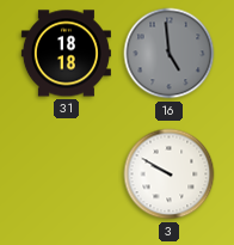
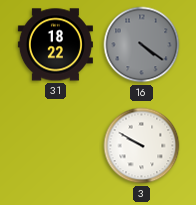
31: 18:18 -> 18:22 (55, 45)
16: 4:59 -> 4:21 (142, 45)
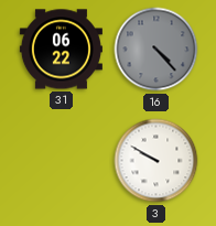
31: 18:22 -> 06:22 (61, 50)
16: 4:21 -> 4:23 (156, 50)
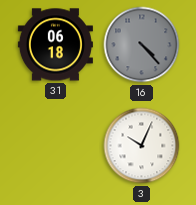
31: 06:22 -> 06:18 (55, 45)
3: 9:50 -> 10:04 (142, 146)
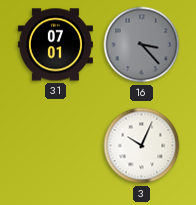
31: 06:18 -> 07:01 (55, 45)
16: 4:23 -> 3:23 (142, 45)
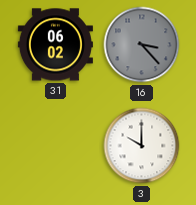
31: 07:01 -> 06:02 (55, 45)
3: 10:04 -> 10:00 (142, 146)
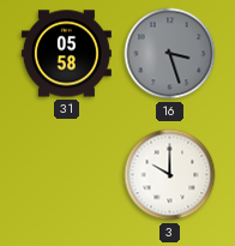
31: 06:02 -> 05:58 (66, 54)
16: 3:23 -> 3:27 (170, 54)
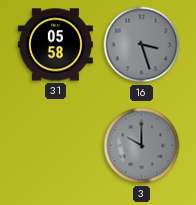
3 dial: white -> grey (142, 146)
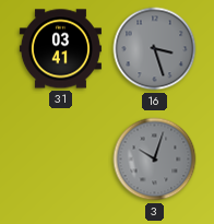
31: 05:58 -> 03:41 (60, 49)
3: 10:00 -> 10:03 (155, 160)
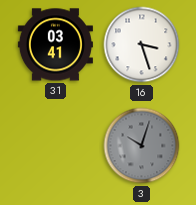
16 dial: grey -> white (142, 45)
